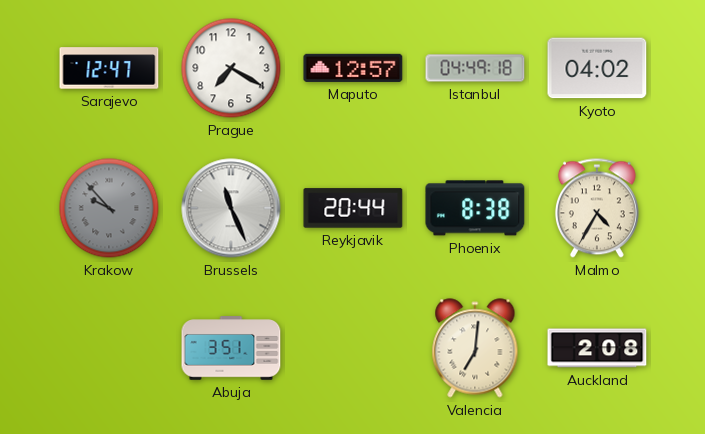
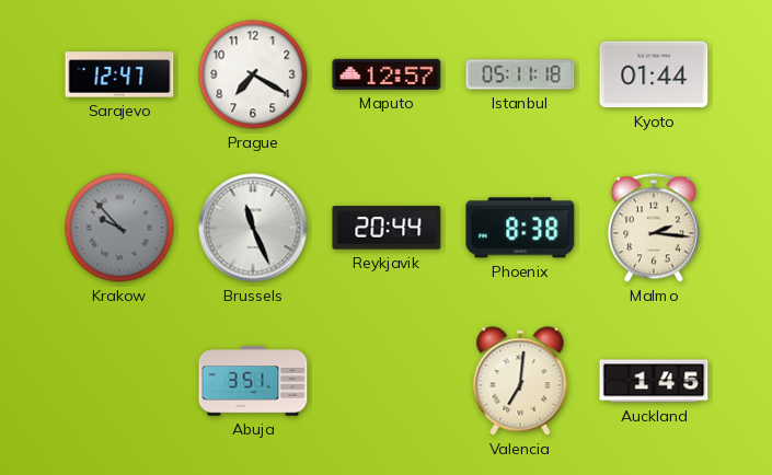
Istanbul: 04:49 -> 05:11 (520, 74)
Kyoto: 04:02 -> 01:44 (654, 74)
Malmo: 4:35 -> 2:16 (654, 228)
Auckland: 2:08 -> 1:45 (654, 381)
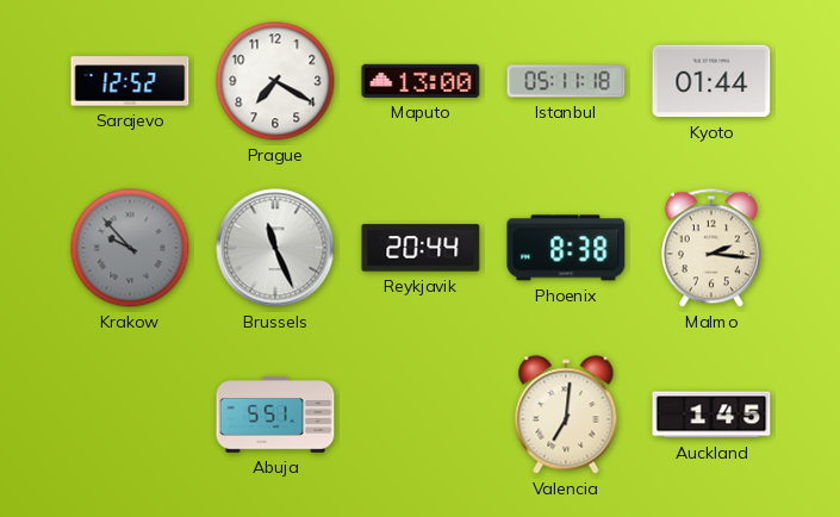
Sarajevo: 12:47 -> 12:52 (130, 81)
Maputo: 12:57 -> 13:00 (421, 81)
Abuja: 3:51 -> 5:51 (275, 415)
